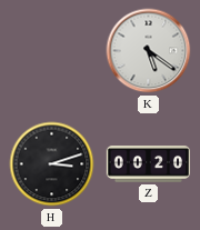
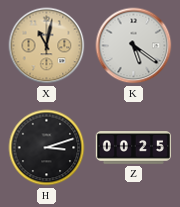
X: none -> 11:02 (47, 46)
Z: 00:20 -> 00:25 (133, 148)
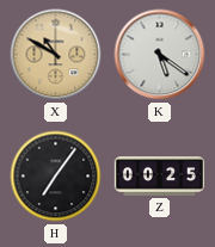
X: 11:02 -> 10:50 (56, 55)
H: 3:12 -> 7:06 (56, 177)
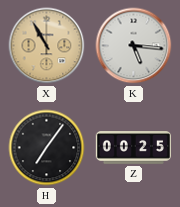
X: 10:50 -> 10:55 (47, 46)
K: 5:21 -> 5:16 (134, 46)
